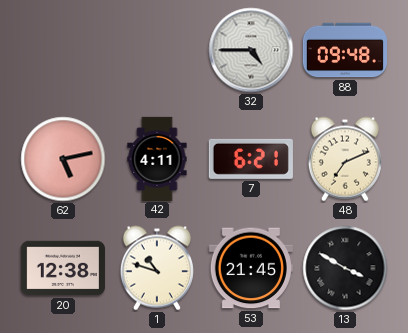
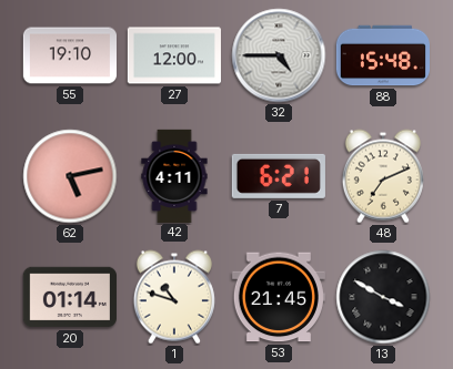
55: none -> 19:10 (69, 55)
27: none -> 12:00 (174, 55)
88: 09:48 -> 15:48 (382, 55)
20: 12:38 -> 01:14 (70, 297)
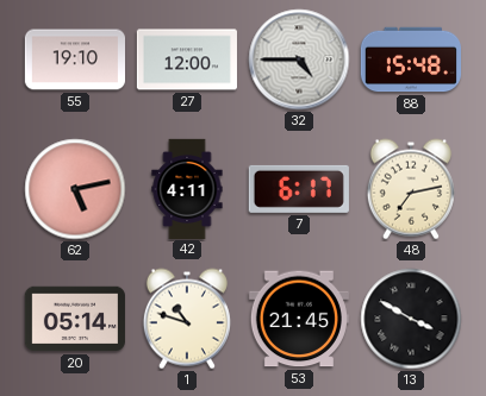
7: 6:21 -> 6:17 (299, 189)
48: 7:11 -> 7:13 (411, 189)
20: 01:14 -> 05:14 (75, 319)
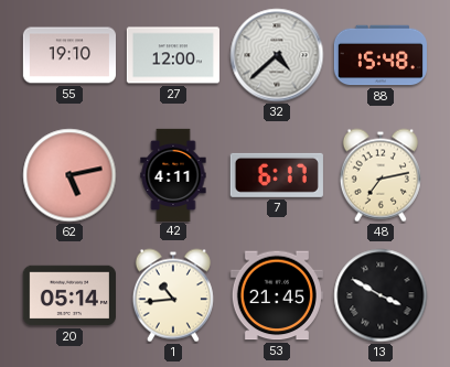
32: 4:45 -> 4:38 (277, 55)
1: 10:48 -> 10:44 (173, 295)
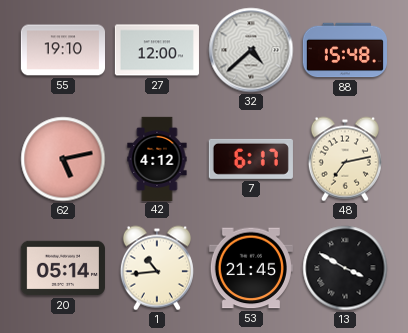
42: 4:11 -> 4:12 (157, 158)
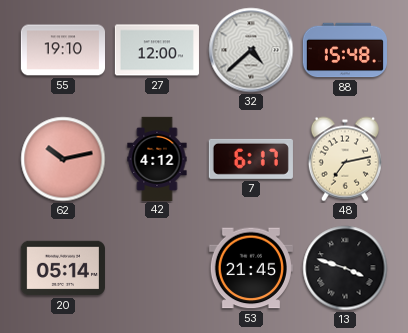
62: 5:13 -> 10:13 (63, 159)
1: 10:44 -> none (157, 268)
13: 3:50 -> 3:48 (345, 268)
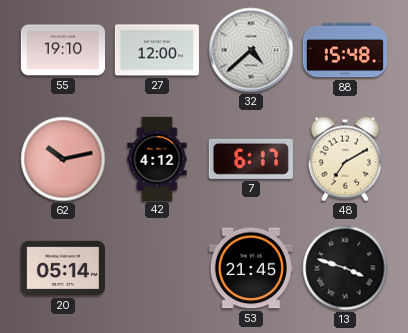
48: 7:13 -> 7:10 (345, 159)
